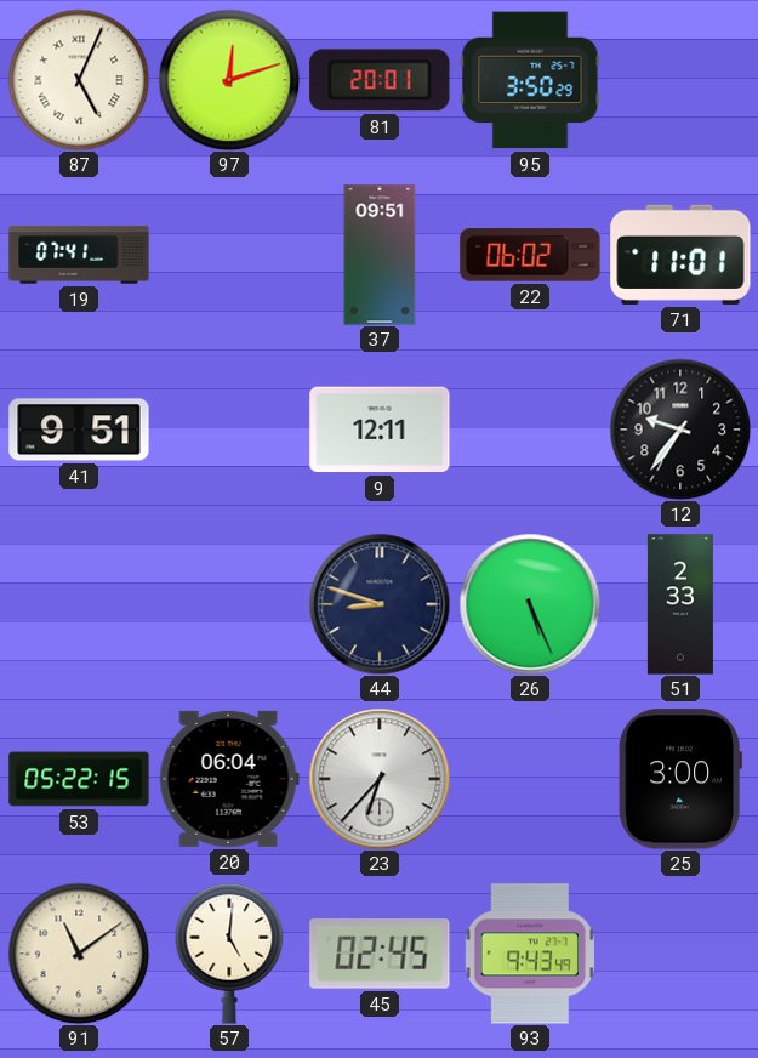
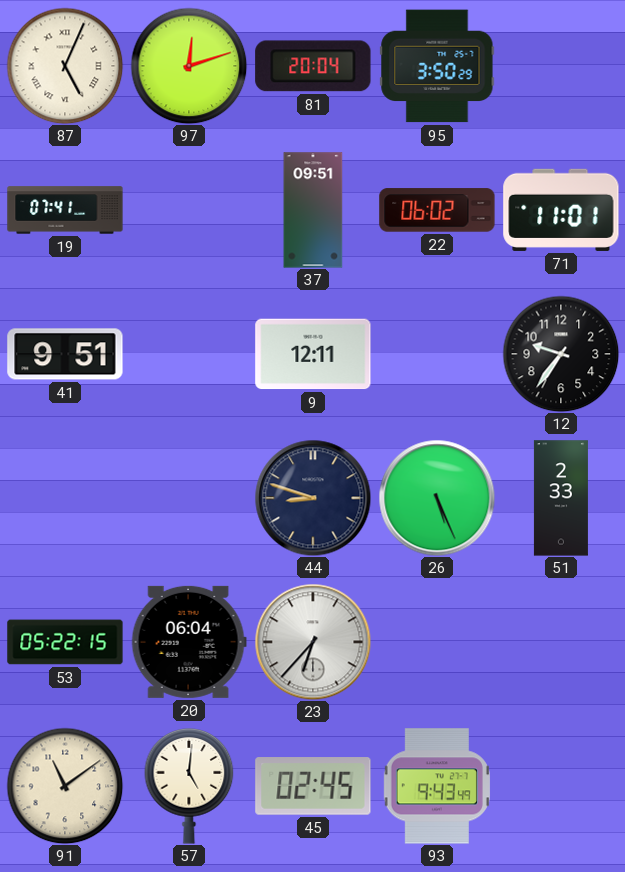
81: 20:01 -> 20:04 (313, 66)
25: 3:00 -> none (679, 779)
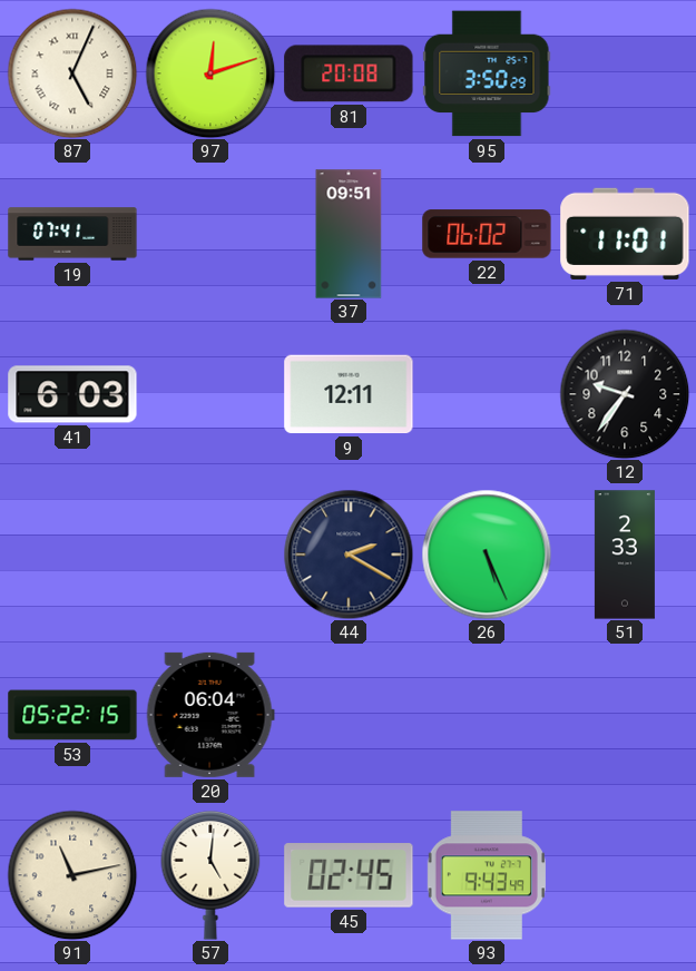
81: 20:04 -> 20:08 (349, 73)
41: 9:51 -> 6:03 (72, 394)
44: 8:48 -> 2:20 (349, 555)
23: 6:37 -> none (313, 642)
91: 11:09 -> 11:13 (72, 875)
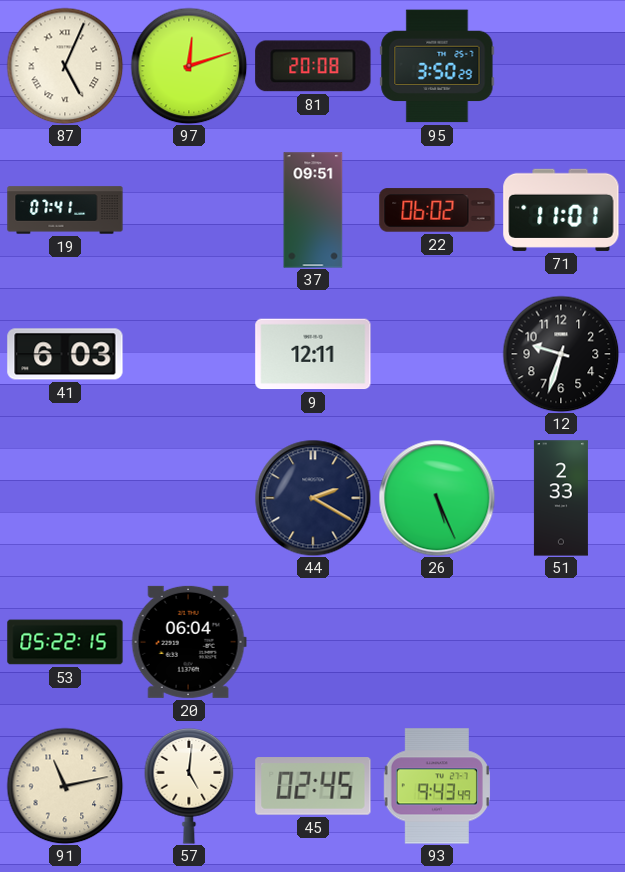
12: 9:36 -> 9:33 (561, 354)
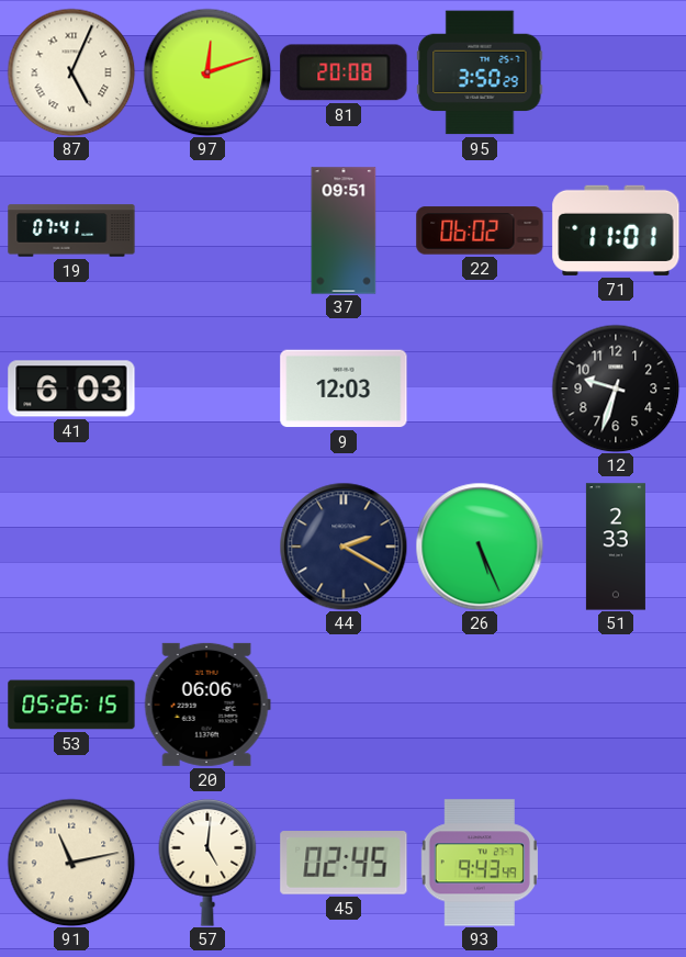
9: 12:11 -> 12:03 (344, 389)
53: 05:22 -> 05:26 (71, 705)
20: 06:04 -> 06:06 (207, 705)
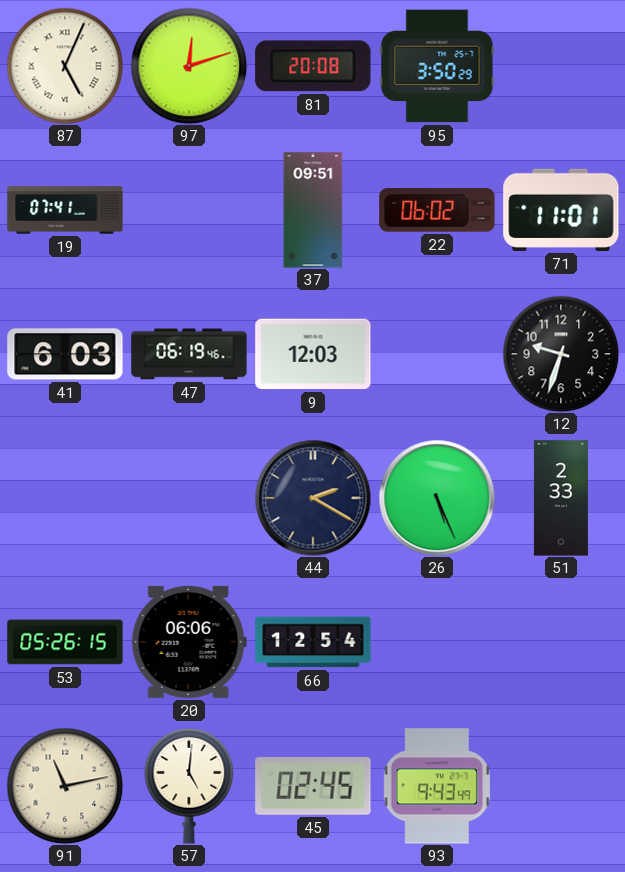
47: none -> 06:19 (189, 354)
66: none -> 12:54 (313, 642)
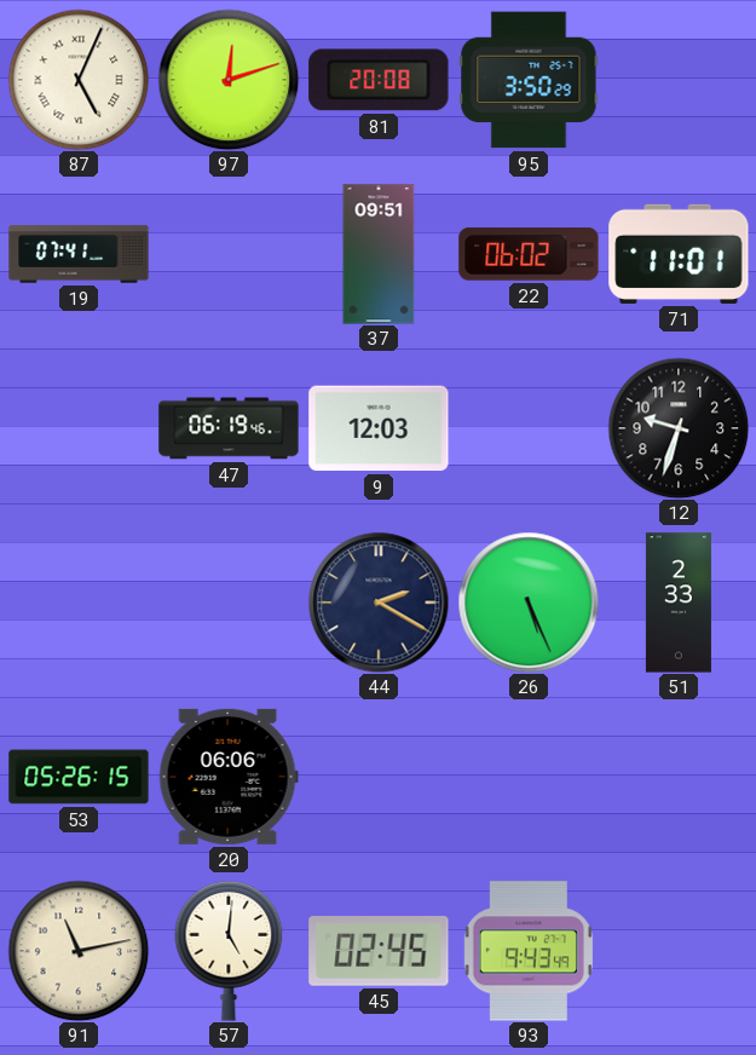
41: 6:03 -> none (65, 354)
66: 12:54 -> none (313, 642)
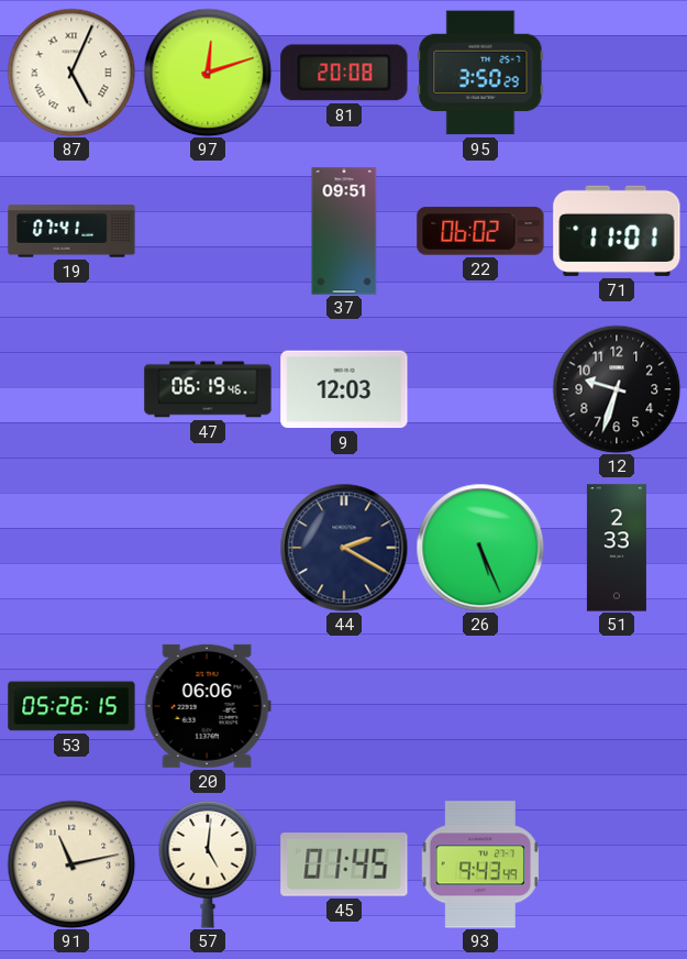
45: 02:45 -> 01:45 (344, 864)
